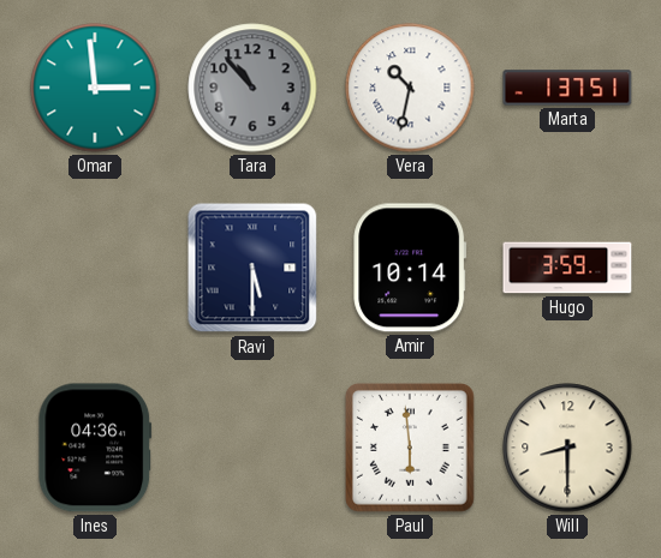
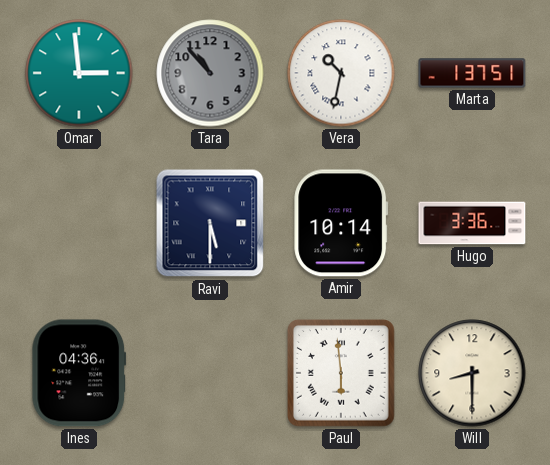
Hugo: 3:59 -> 3:36 (472, 223)
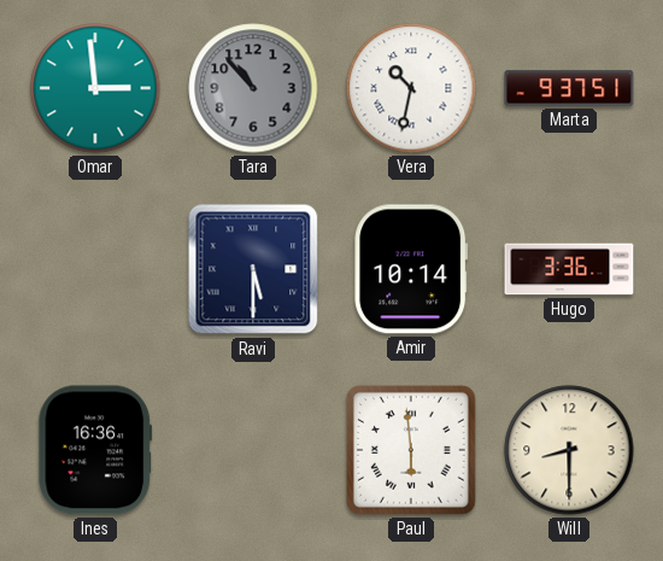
Marta: 1:37 -> 9:37 (569, 88)
Ines: 04:36 -> 16:36 (95, 450)
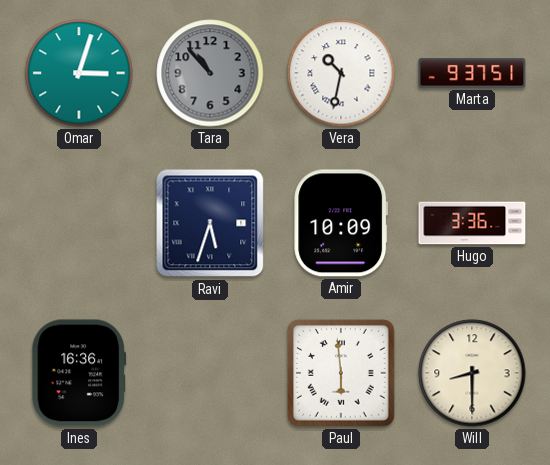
Omar: 2:59 -> 3:03 (79, 73)
Ravi: 5:30 -> 5:33 (210, 223)
Amir: 10:14 -> 10:09 (341, 223)
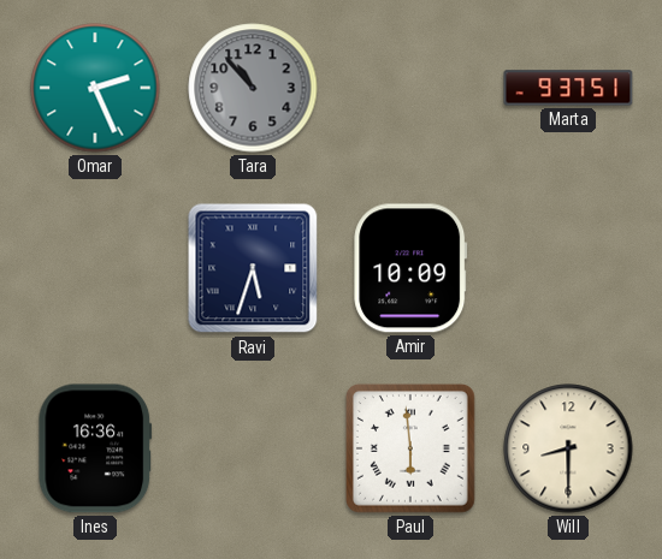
Omar: 3:03 -> 2:26 (95, 88)
Vera: 10:32 -> none (341, 73)
Hugo: 3:36 -> none (472, 223)
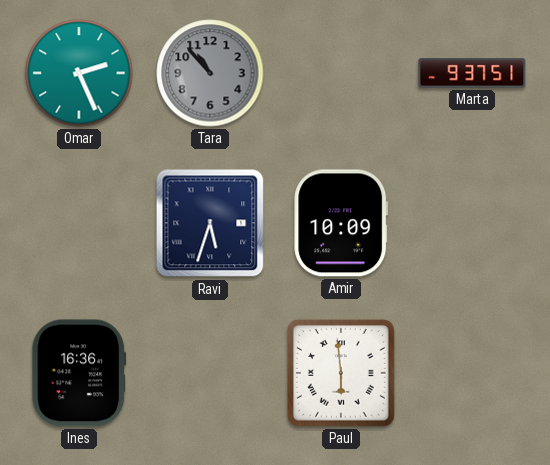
Will: 8:30 -> none (568, 448)
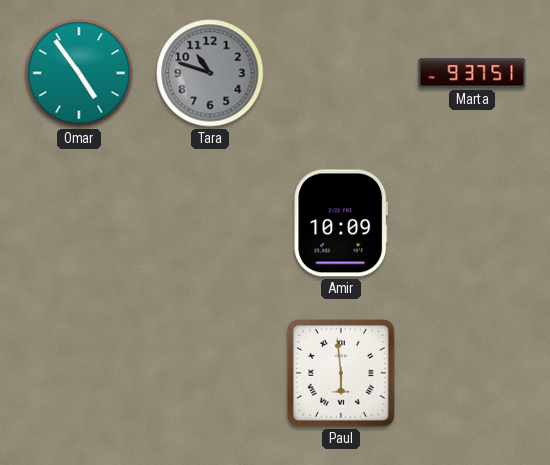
Omar: 2:26 -> 4:54 (79, 73)
Tara: 10:53 -> 10:48 (210, 73)
Ravi: 5:33 -> none (210, 223)
Ines: 16:36 -> none (79, 373)
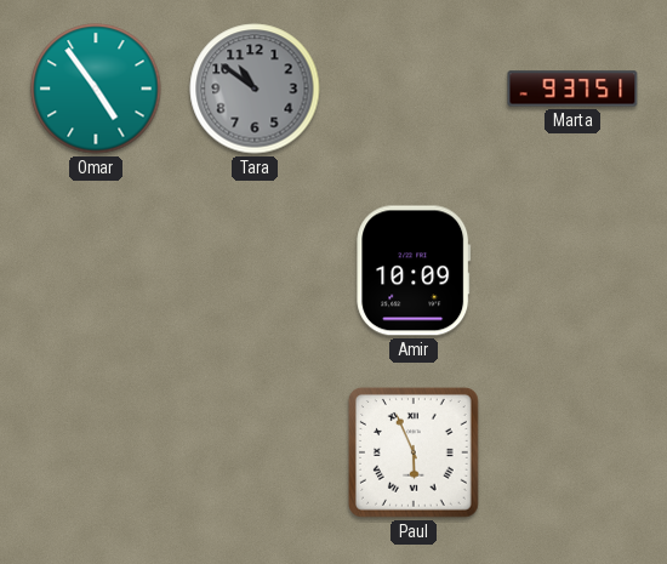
Tara: 10:48 -> 10:51 (255, 89)
Paul: 5:59 -> 5:56 (414, 452)
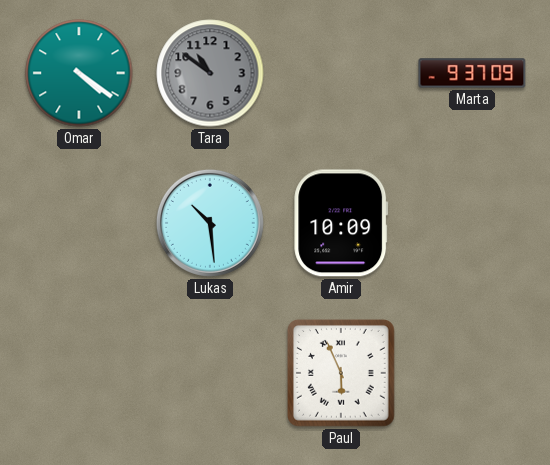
Omar: 4:54 -> 4:21 (79, 73)
Marta: 9:37:51 -> 9:37:09 (472, 73)
Lukas: none -> 10:29 (210, 223)
